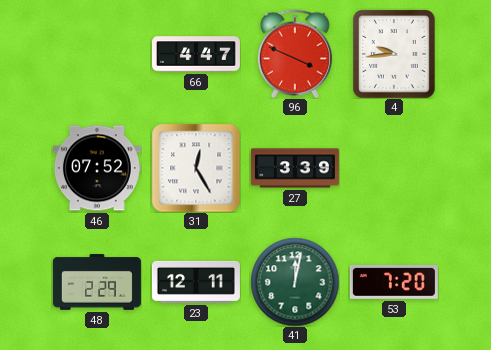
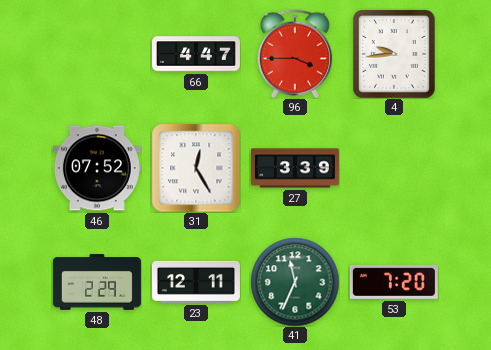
96: 3:49 -> 3:45 (295, 54)
41: 12:02 -> 11:34 (295, 282)
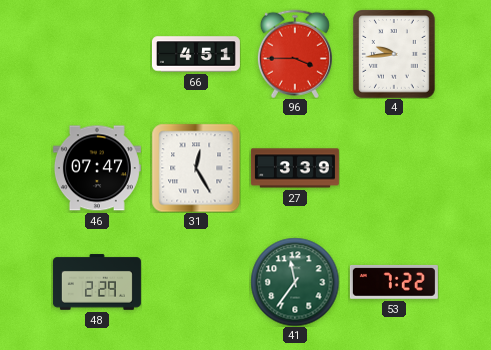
66: 4:47 -> 4:51 (196, 54)
46: 07:52 -> 07:47 (97, 168)
23: 12:11 -> none (196, 282)
41: 11:34 -> 11:36 (295, 282)
53: 7:20 -> 7:22 (394, 282)
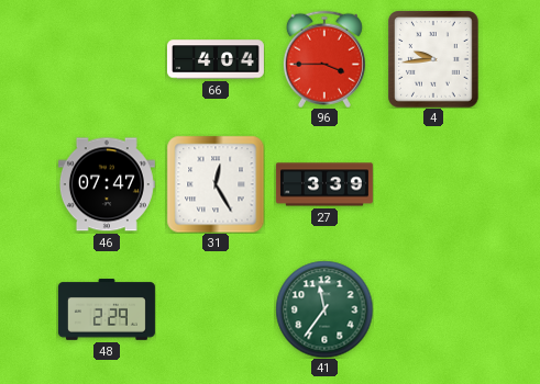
66: 4:51 -> 4:04 (216, 59)
53: 7:22 -> none (394, 282)
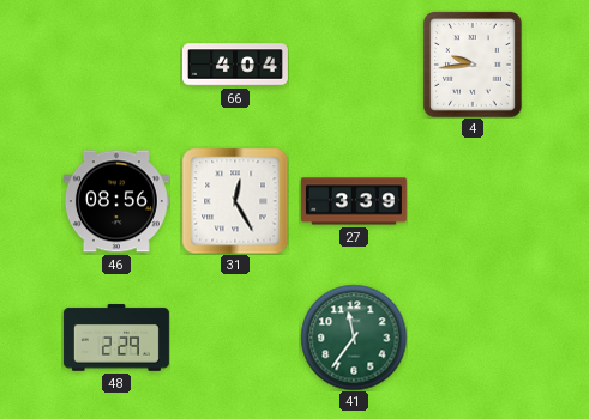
96: 3:45 -> none (324, 59)
46: 07:47 -> 08:56 (116, 201)
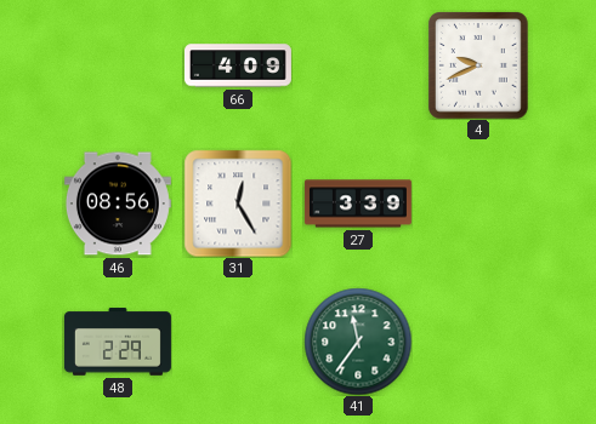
66: 4:04 -> 4:09 (238, 65)
4: 9:44 -> 9:41 (479, 65)
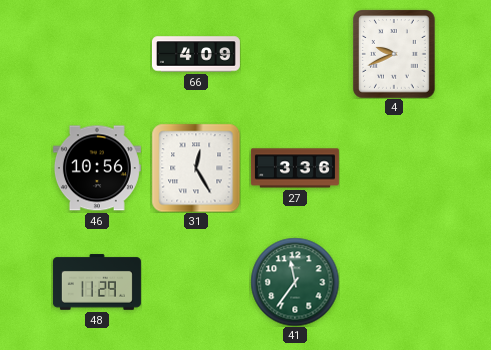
46: 08:56 -> 10:56 (97, 168)
27: 3:39 -> 3:36 (295, 168)
48: 2:29 -> 11:29 (97, 282)
